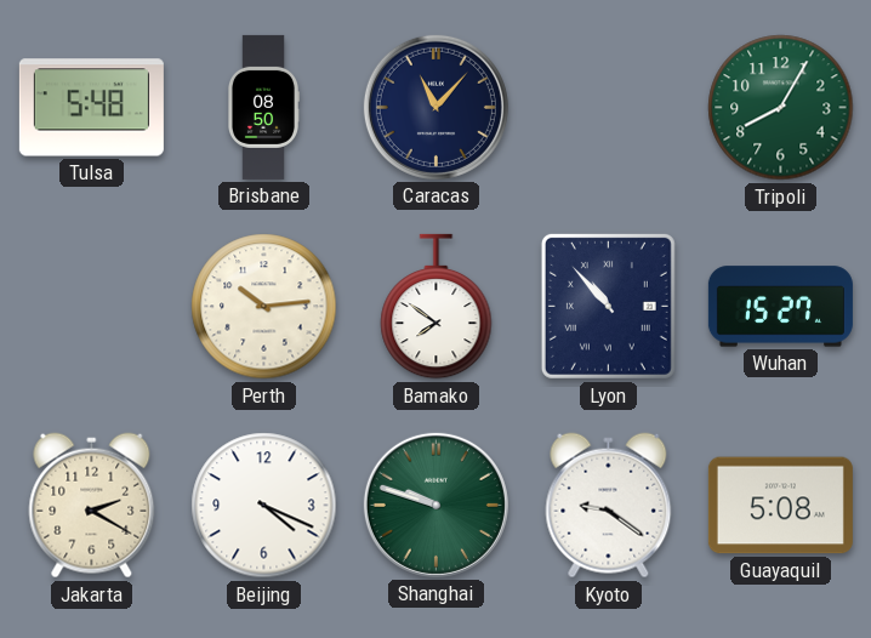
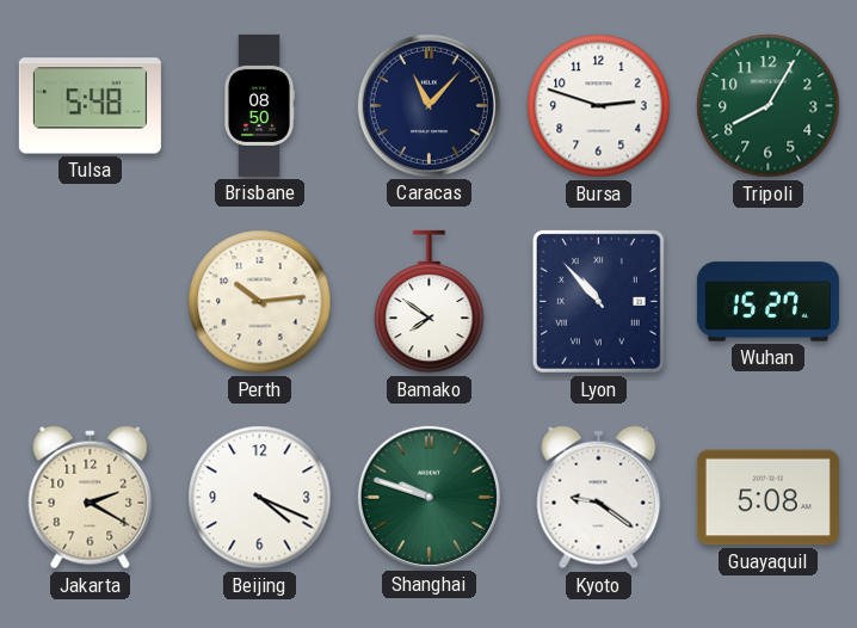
Bursa: none -> 2:48 (599, 106)
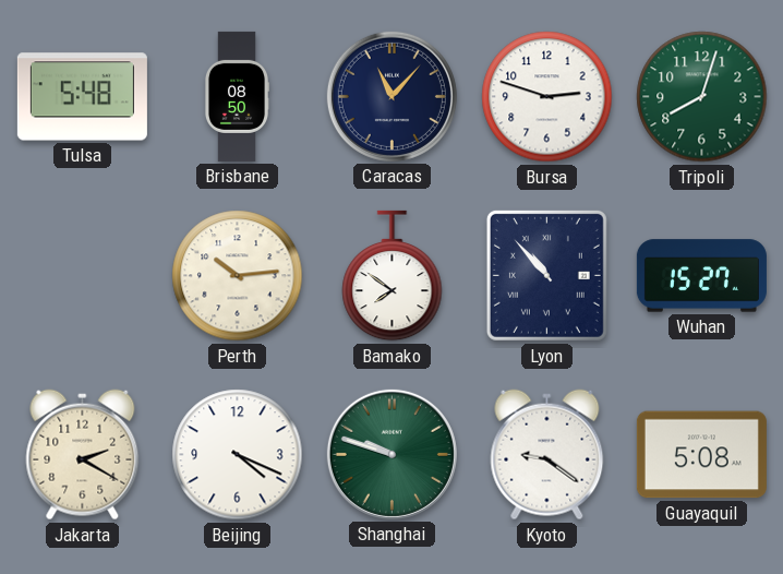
Tripoli: 8:05 -> 8:03 (702, 97)
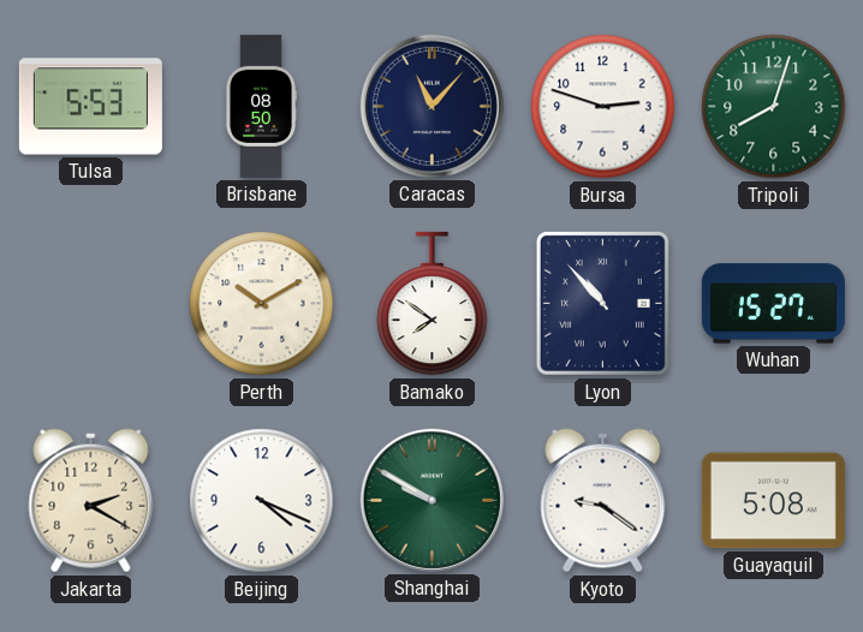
Tulsa: 5:48 -> 5:53 (90, 107)
Perth: 10:14 -> 10:10 (262, 304)
Shanghai: 9:48 -> 9:50 (431, 500)
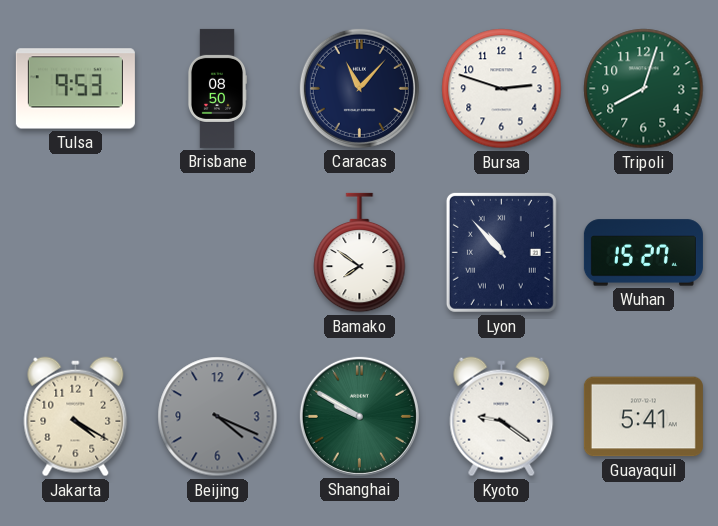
Tulsa: 5:53 -> 9:53 (75, 89)
Perth: 10:10 -> none (262, 304)
Jakarta: 2:20 -> 4:20 (76, 417)
Beijing dial: white -> grey (218, 417)
Guayaquil: 5:08 -> 5:41 (643, 417)
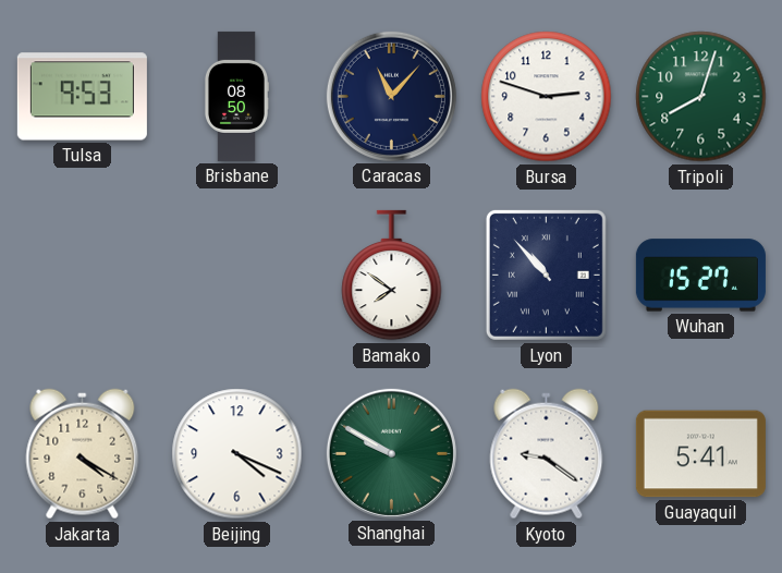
Beijing dial: grey -> white (237, 454)
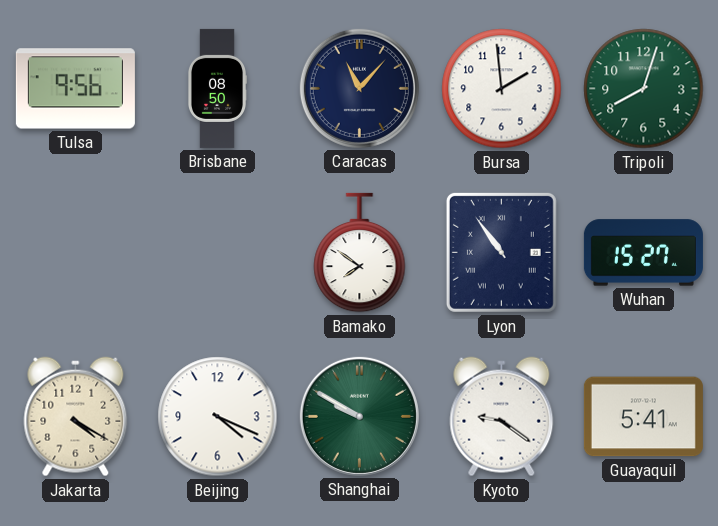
Tulsa: 9:53 -> 9:56 (75, 89)
Bursa: 2:48 -> 1:59 (502, 89)
Lyon: 10:53 -> 10:54 (501, 252)
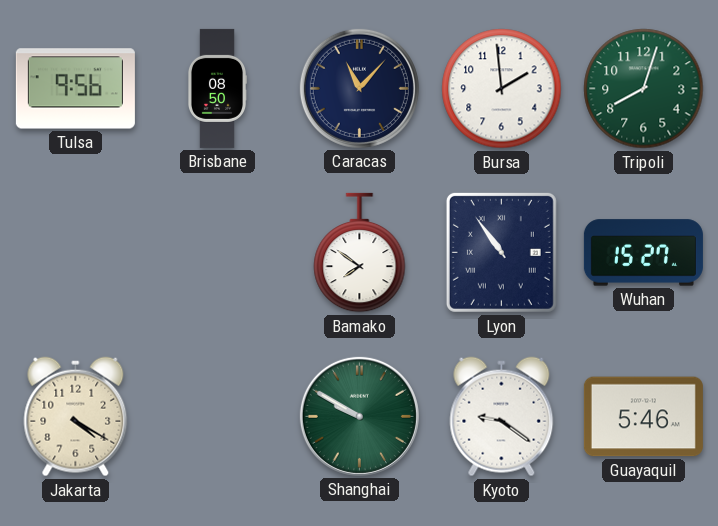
Beijing: 4:19 -> none (218, 417)
Guayaquil: 5:41 -> 5:46 (643, 417)
